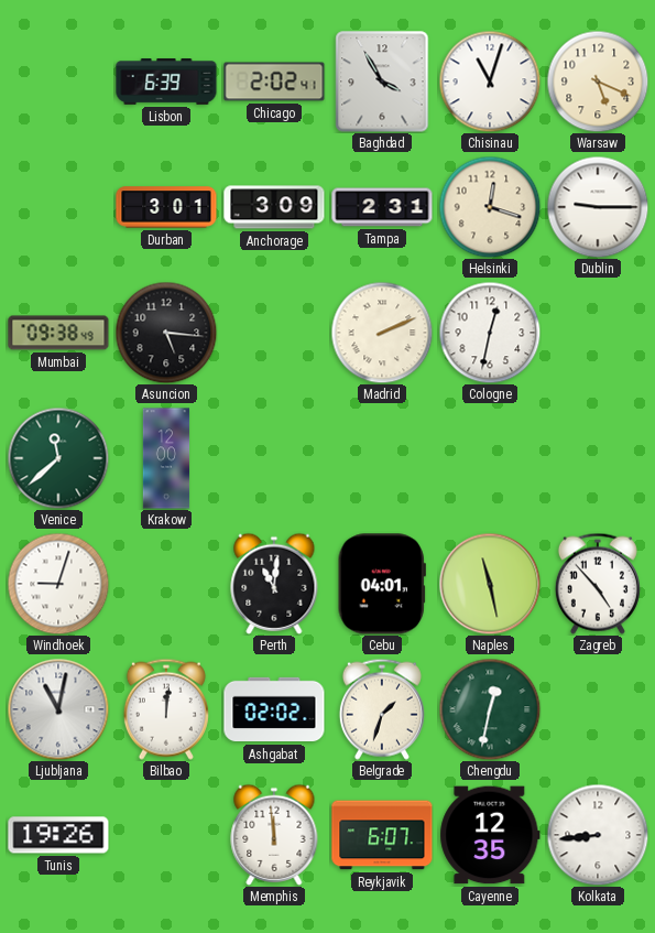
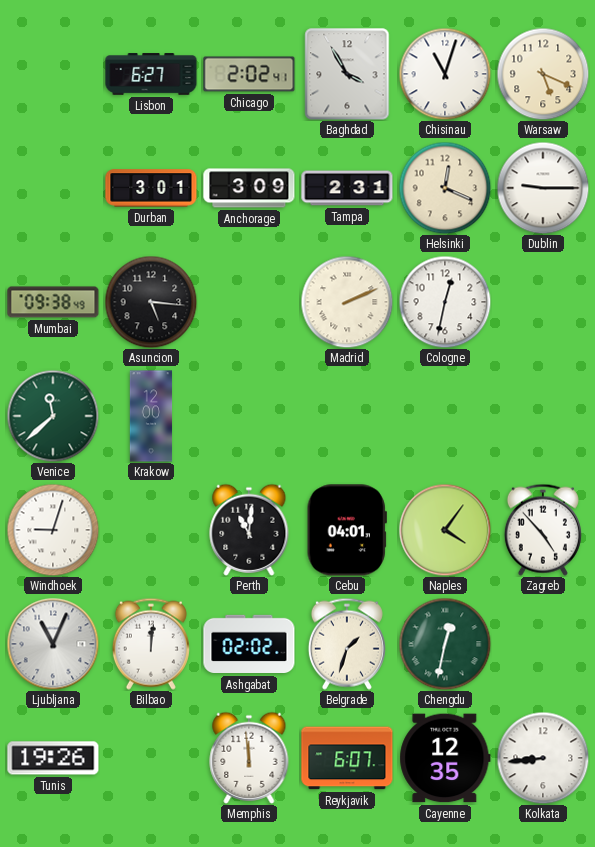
Lisbon: 6:39 -> 6:27 (151, 74)
Helsinki: 12:18 -> 12:19 (445, 188)
Naples: 11:28 -> 4:06 (445, 530)
Ljubljana: 11:02 -> 11:04 (53, 644)
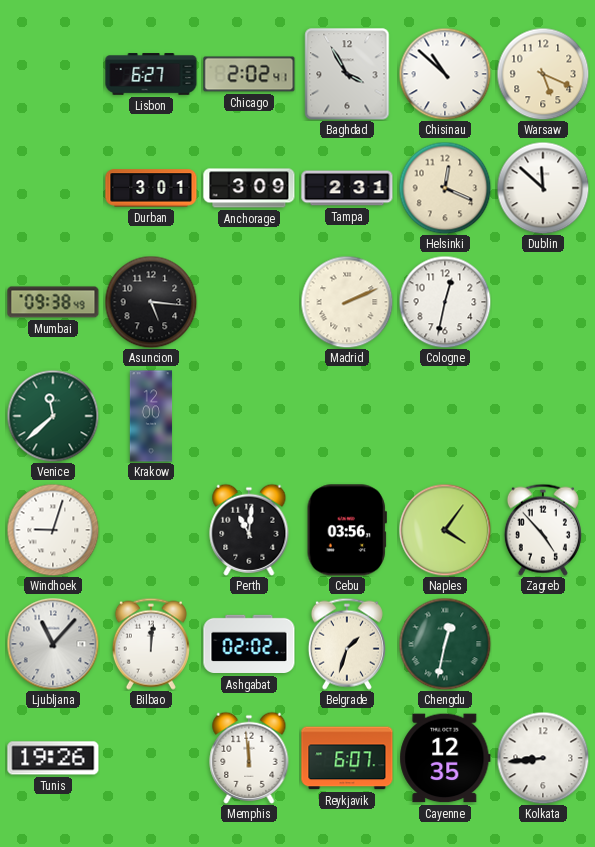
Chisinau: 11:03 -> 10:52 (445, 74)
Dublin: 9:15 -> 11:52 (543, 188)
Cebu: 04:01 -> 03:56 (347, 530)
Ljubljana: 11:04 -> 11:07 (53, 644)
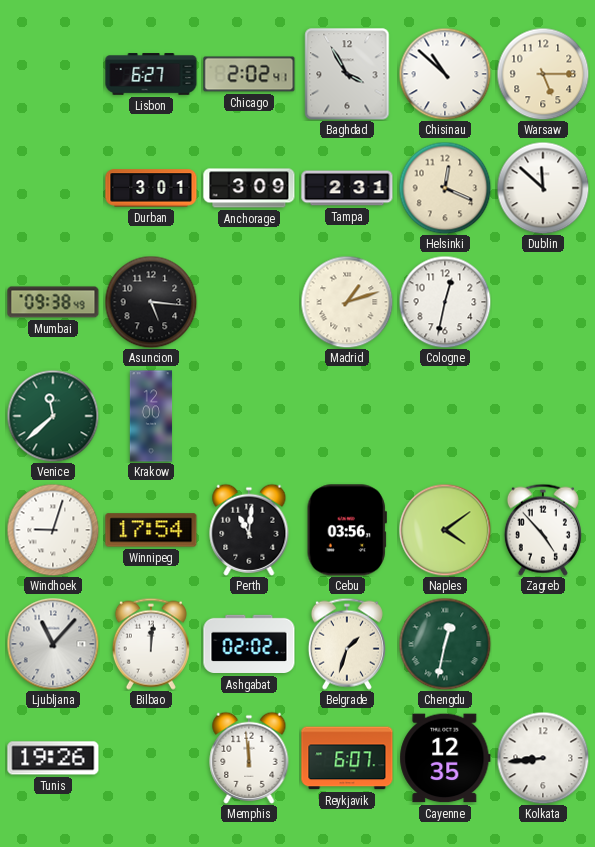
Warsaw: 5:19 -> 5:15 (543, 74)
Madrid: 2:11 -> 1:12 (347, 302)
Winnipeg: none -> 17:54 (151, 530)
Naples: 4:06 -> 4:09 (445, 530)
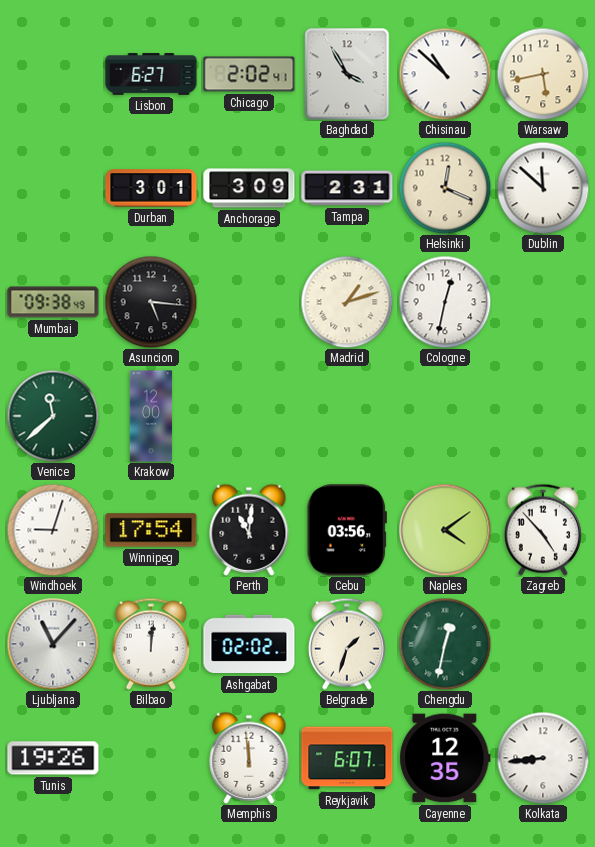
Warsaw: 5:15 -> 5:43 (543, 74)
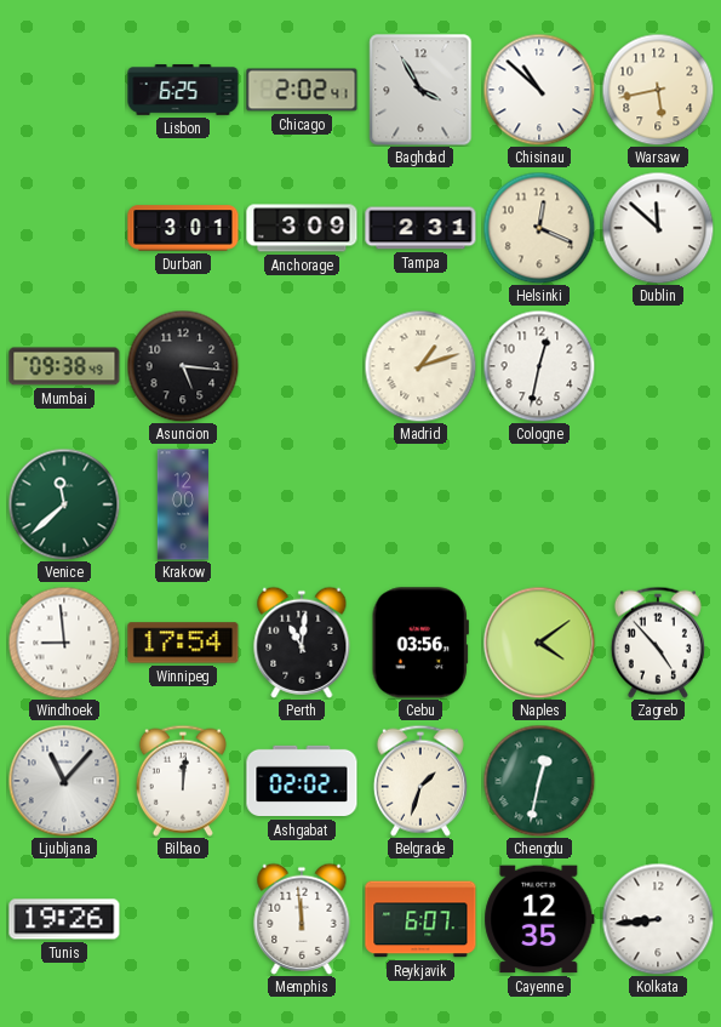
Lisbon: 6:27 -> 6:25 (183, 90)
Windhoek: 9:03 -> 8:59 (64, 643)
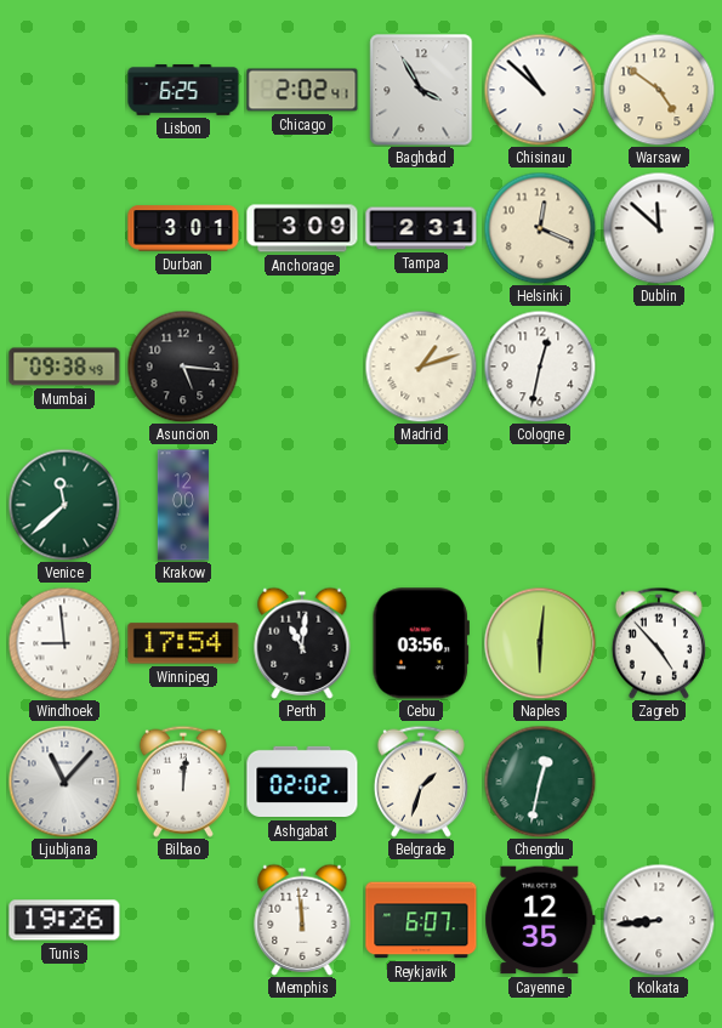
Warsaw: 5:43 -> 4:51 (659, 90)
Naples: 4:09 -> 6:01 (540, 643)
